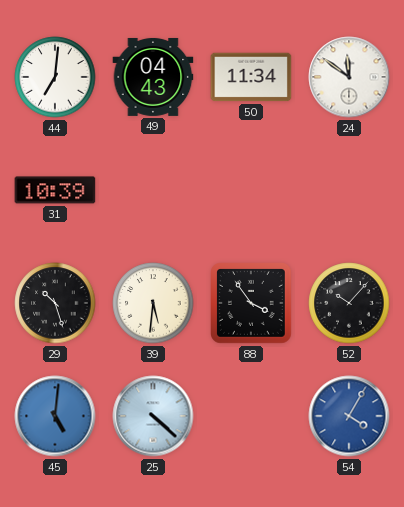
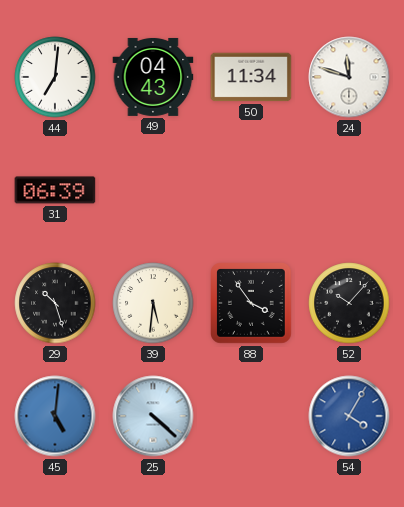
24: 11:51 -> 11:48 (349, 77)
31: 10:39 -> 06:39 (55, 190)
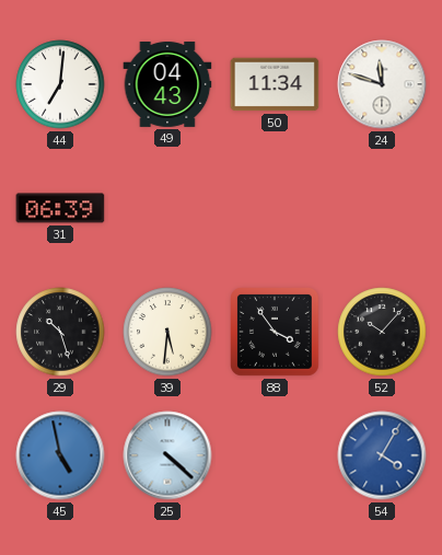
45: 5:01 -> 4:58 (60, 455)
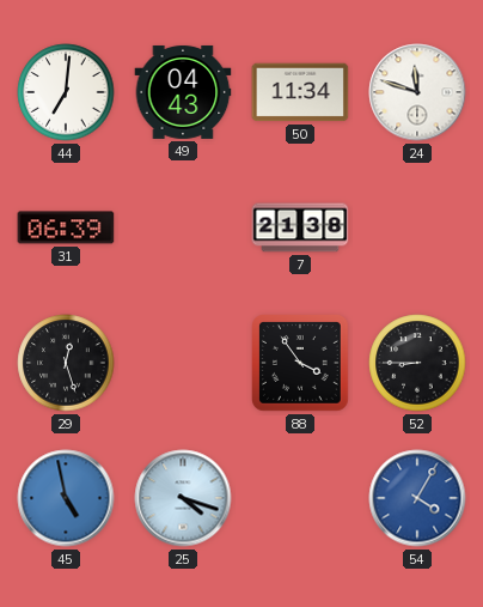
7: none -> 21:38 (300, 227)
29: 10:27 -> 12:27 (66, 363)
39: 5:31 -> none (167, 332)
52: 10:07 -> 8:45 (417, 363)
25: 4:22 -> 4:18 (183, 498)
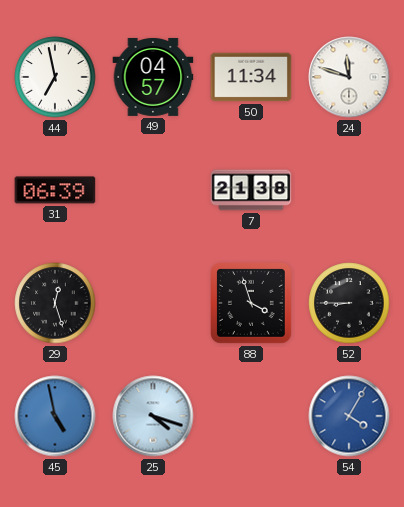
44: 7:01 -> 6:58 (55, 77)
49: 04:43 -> 04:57 (153, 77)
88: 3:54 -> 3:57 (252, 304)
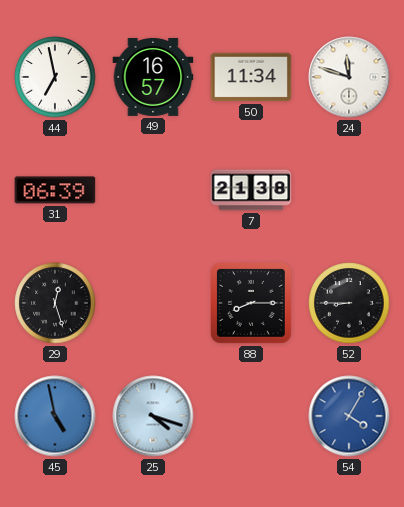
49: 04:57 -> 16:57 (153, 77)
88: 3:57 -> 8:15 (252, 304)
